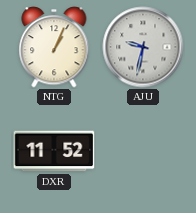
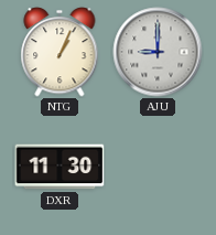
AJU: 9:32 -> 9:00 (158, 52)
DXR: 11:52 -> 11:30 (60, 167)
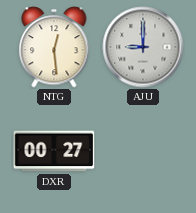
NTG: 1:04 -> 12:29 (54, 47)
DXR: 11:30 -> 00:27 (54, 151)
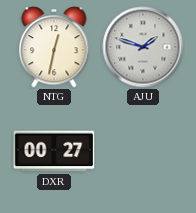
NTG: 12:29 -> 12:32 (54, 47)
AJU: 9:00 -> 1:48 (143, 47)
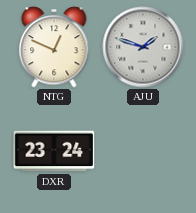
NTG: 12:32 -> 12:49 (54, 47)
DXR: 00:27 -> 23:24 (54, 151)
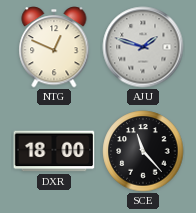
DXR: 23:24 -> 18:00 (54, 151)
SCE: none -> 11:23 (143, 151)
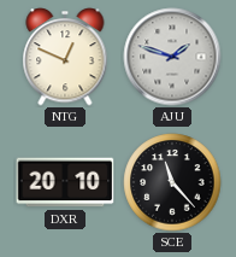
DXR: 18:00 -> 20:10 (65, 182)
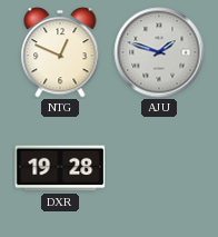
DXR: 20:10 -> 19:28 (60, 168)
SCE: 11:23 -> none (172, 182)
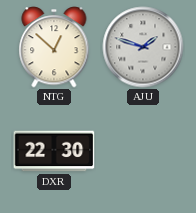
NTG: 12:49 -> 12:52 (54, 47)
DXR: 19:28 -> 22:30 (54, 151)
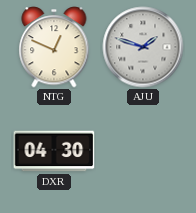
NTG: 12:52 -> 12:49 (54, 47)
DXR: 22:30 -> 04:30 (54, 151)
